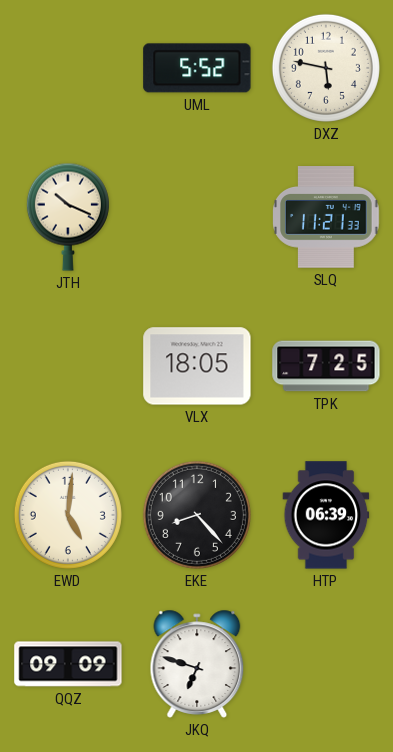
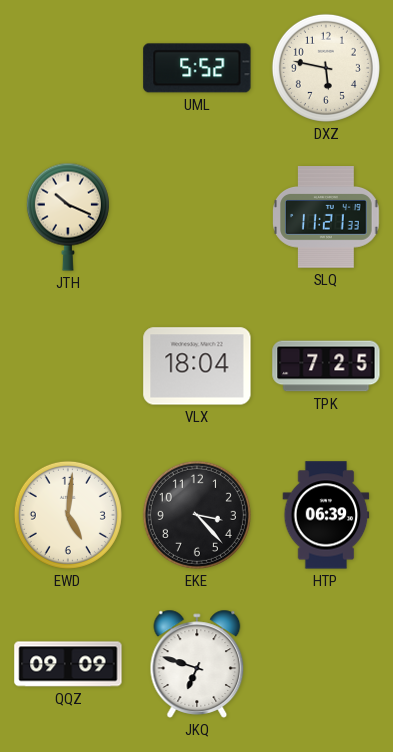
VLX: 18:05 -> 18:04 (197, 366)
EKE: 8:23 -> 3:23 (197, 515)
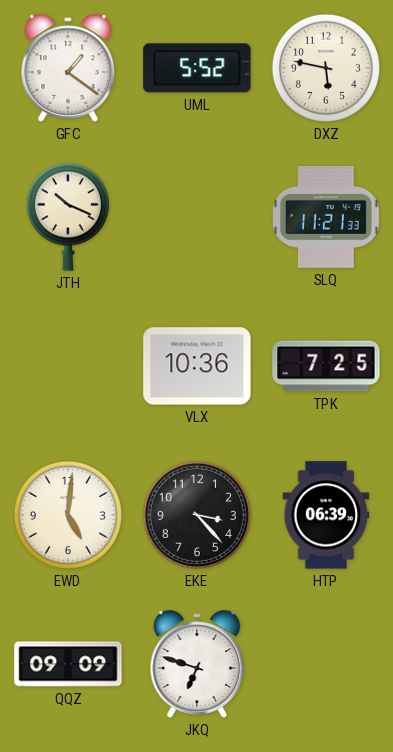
GFC: none -> 1:21 (68, 68)
VLX: 18:04 -> 10:36 (197, 366)
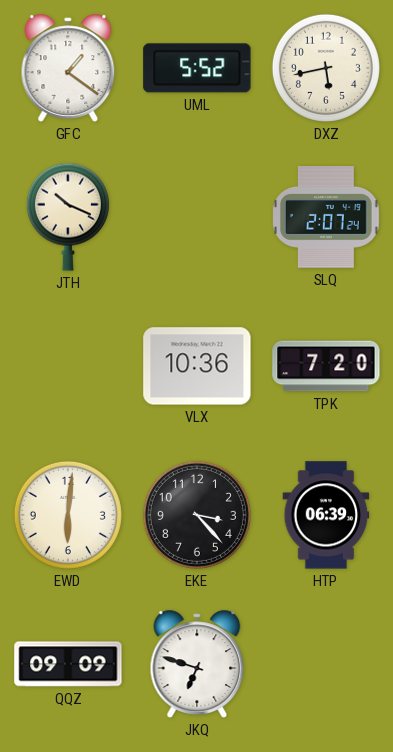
DXZ: 5:47 -> 5:43 (326, 68)
SLQ: 11:21 -> 2:07 (326, 217)
TPK: 7:25 -> 7:20 (326, 366)
EWD: 5:01 -> 6:01 (68, 515)
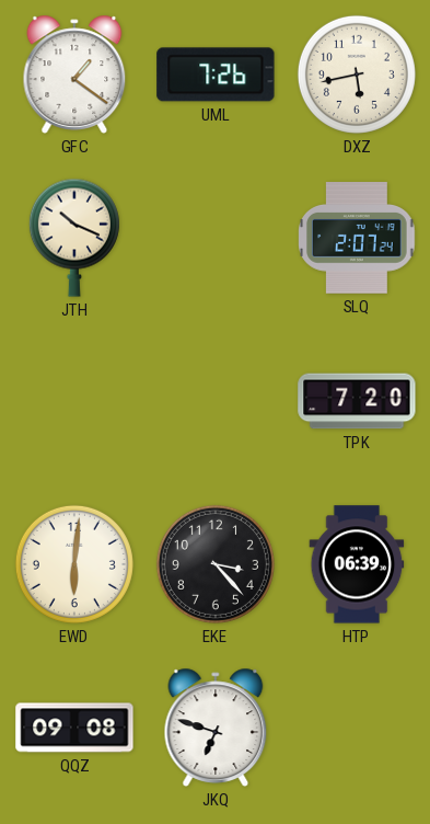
UML: 5:52 -> 7:26 (216, 75)
VLX: 10:36 -> none (197, 366)
QQZ: 09:09 -> 09:08 (74, 728)
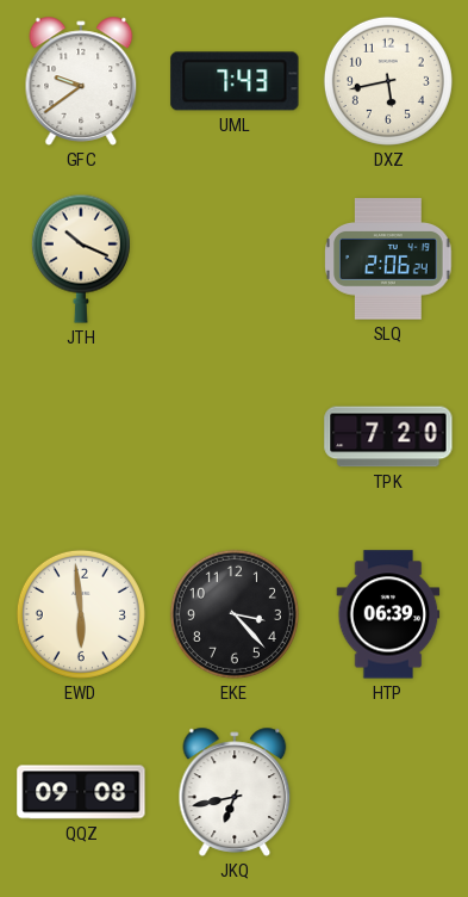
GFC: 1:21 -> 9:39 (81, 81)
UML: 7:26 -> 7:43 (235, 81)
SLQ: 2:07 -> 2:06 (388, 259)
EWD: 6:01 -> 5:59 (81, 614)
JKQ: 6:48 -> 6:43 (235, 792)
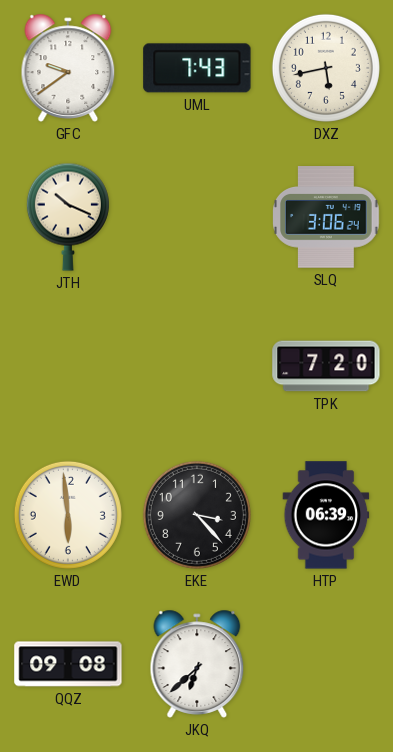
SLQ: 2:06 -> 3:06 (326, 217)
JKQ: 6:43 -> 6:38 (197, 664)
